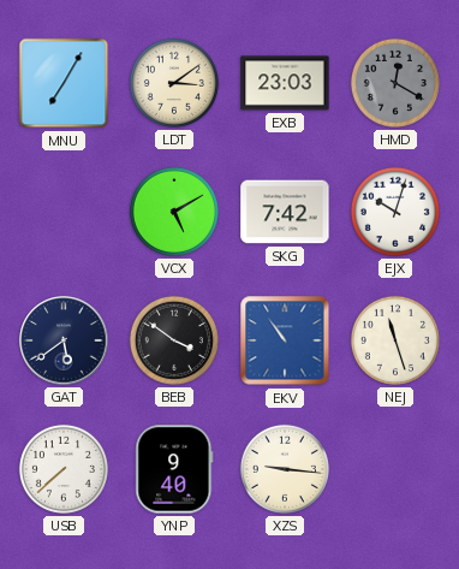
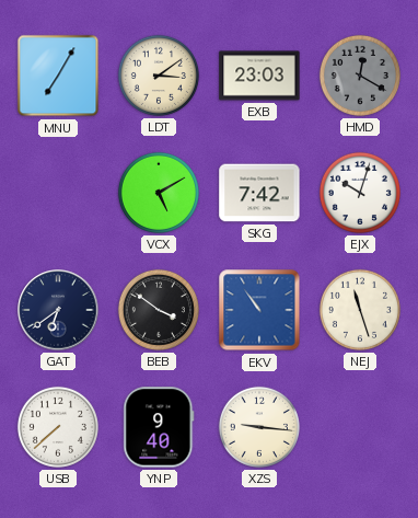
GAT: 5:39 -> 6:39 (58, 310)
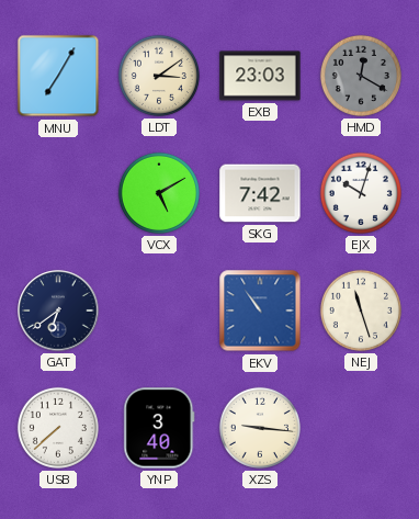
BEB: 3:51 -> none (159, 310)
YNP: 9:40 -> 3:40 (159, 428)
